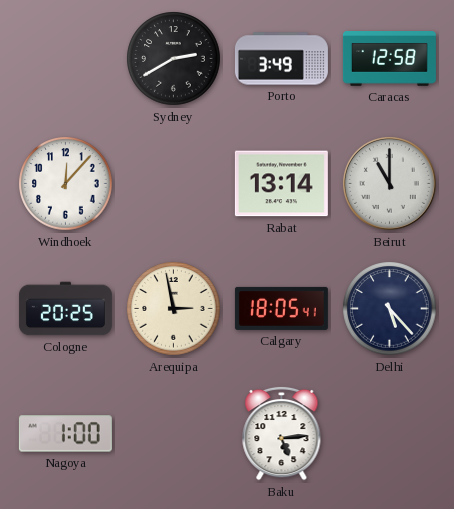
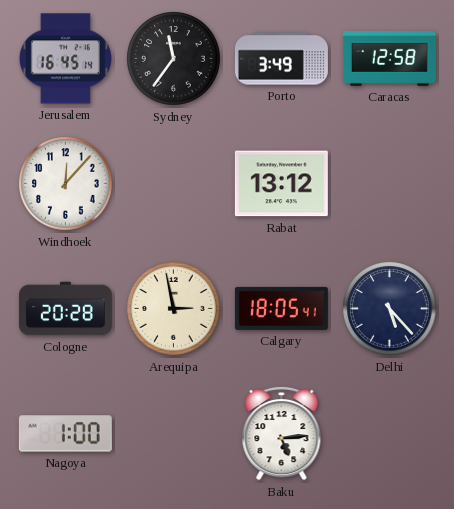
Jerusalem: none -> 16:45 (65, 59)
Sydney: 2:40 -> 11:36 (174, 59)
Rabat: 13:14 -> 13:12 (281, 184)
Beirut: 11:00 -> none (390, 184)
Cologne: 20:25 -> 20:28 (65, 309)
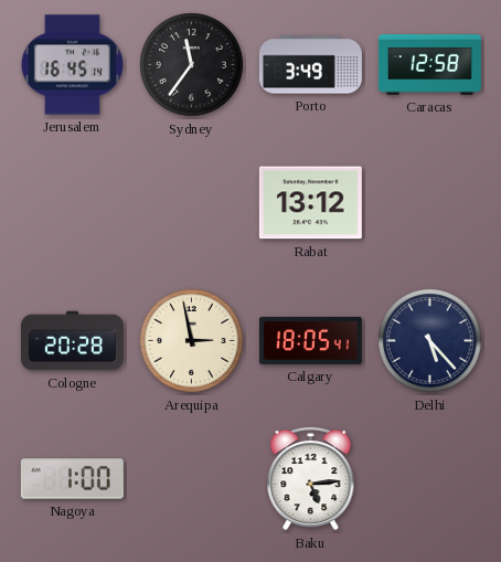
Windhoek: 12:07 -> none (66, 184)
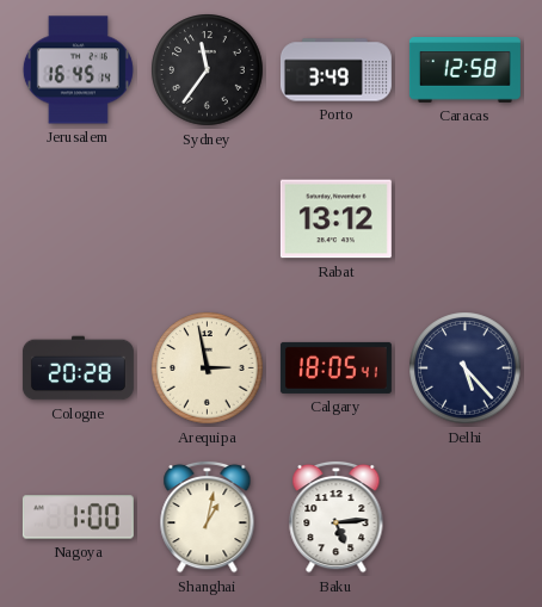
Shanghai: none -> 1:02 (208, 516)
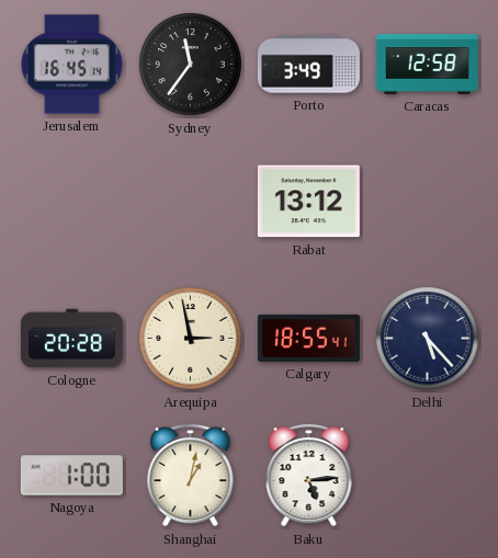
Calgary: 18:05 -> 18:55 (308, 338)
